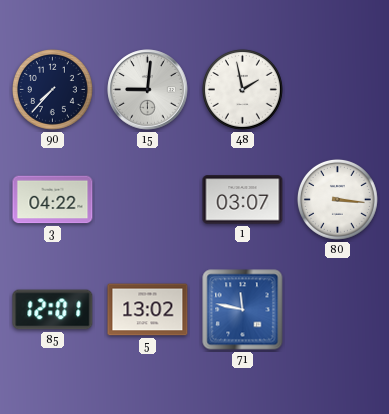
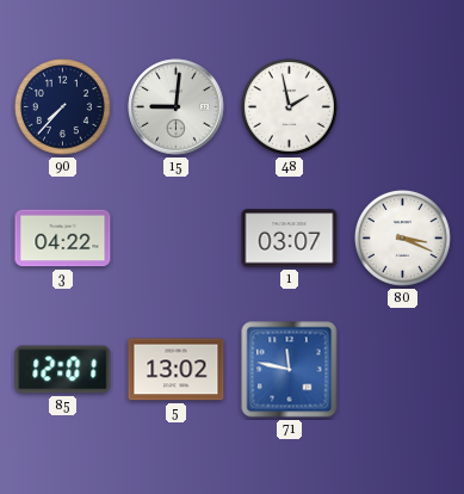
80: 3:16 -> 3:19 (402, 237)
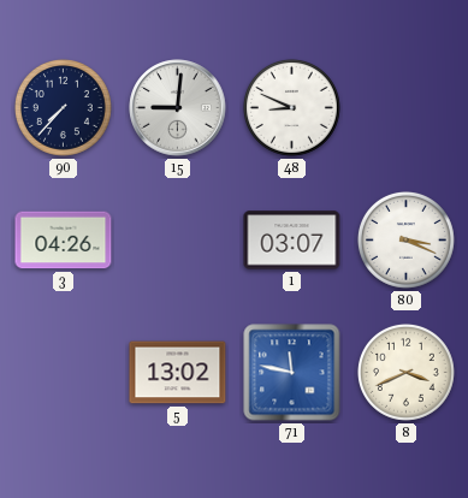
48: 1:58 -> 8:49 (291, 107)
3: 04:22 -> 04:26 (64, 241)
85: 12:01 -> none (63, 370)
8: none -> 3:41 (405, 372)
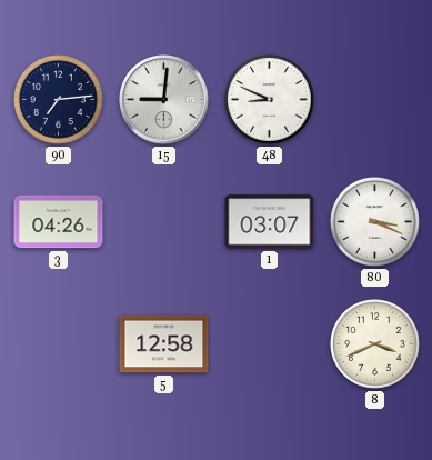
90: 7:37 -> 7:14 (58, 99)
5: 13:02 -> 12:58 (164, 344)
71: 11:47 -> none (292, 373)
